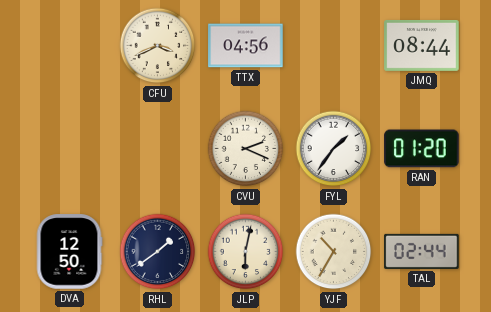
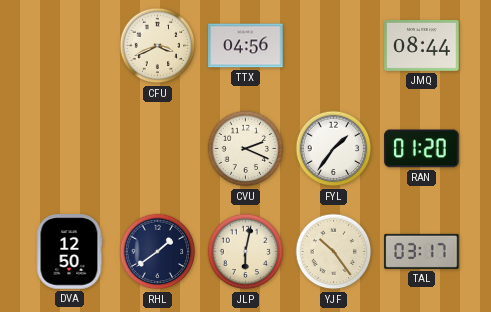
YJF: 10:35 -> 10:24 (334, 252)
TAL: 02:44 -> 03:17 (422, 251)
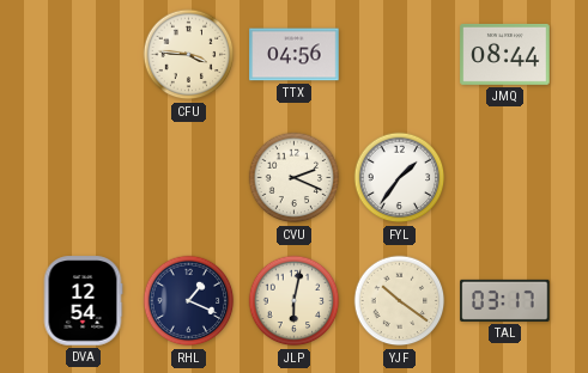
CFU: 3:41 -> 3:46 (189, 55)
RAN: 01:20 -> none (422, 149)
DVA: 12:50 -> 12:54 (83, 301)
RHL: 1:39 -> 1:19 (189, 301)
YJF: 10:24 -> 10:21 (400, 301)
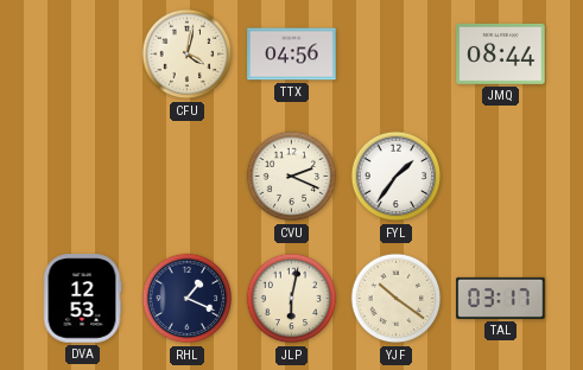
CFU: 3:46 -> 4:02 (188, 55)
DVA: 12:54 -> 12:53 (82, 299)
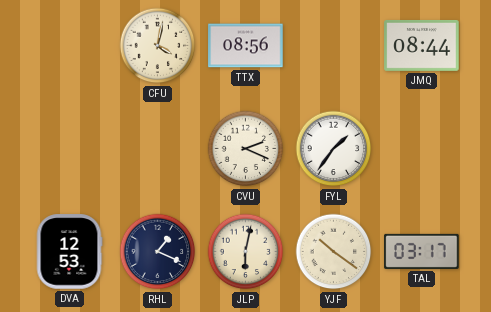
TTX: 04:56 -> 08:56 (246, 46)
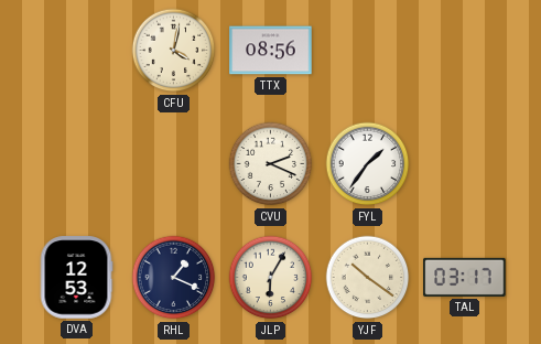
JMQ: 08:44 -> none (422, 46)
JLP: 6:02 -> 6:05 (271, 278)
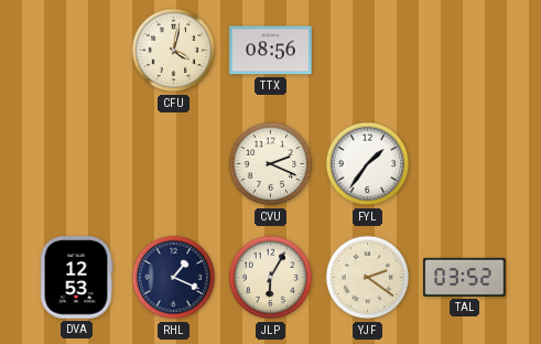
YJF: 10:21 -> 2:21 (368, 278)
TAL: 03:17 -> 03:52 (465, 277)
